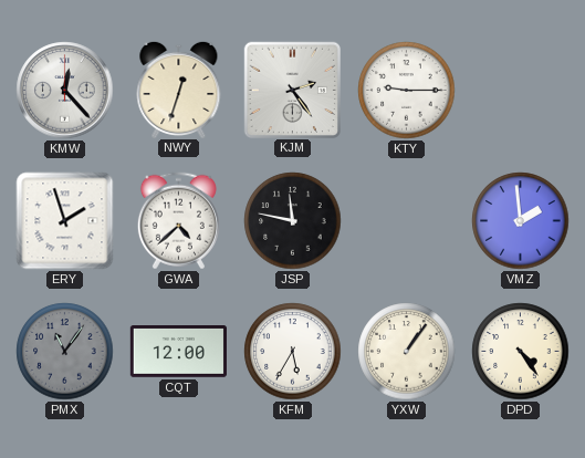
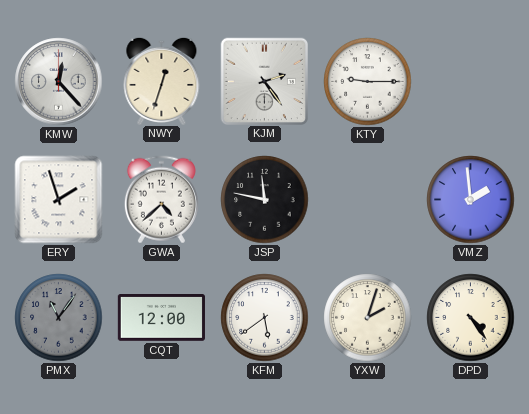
KFM: 5:35 -> 5:39 (265, 318)
YXW: 1:06 -> 2:03 (368, 318)
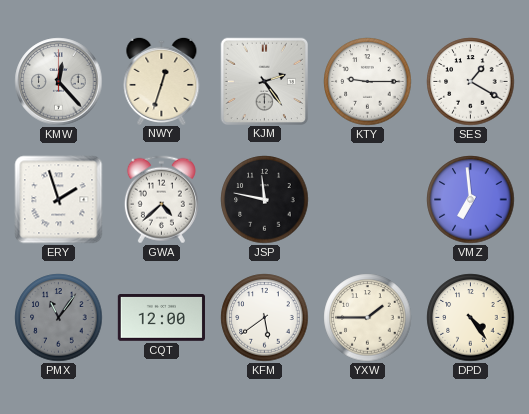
SES: none -> 1:20 (471, 82)
VMZ: 1:59 -> 6:59 (471, 200)
YXW: 2:03 -> 1:45 (368, 318)
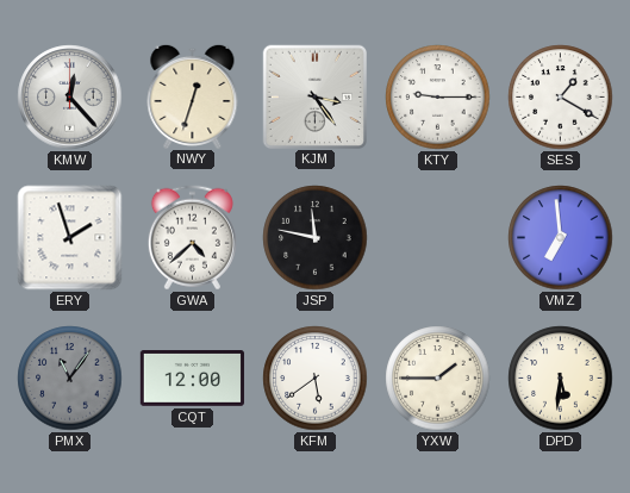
KJM: 2:24 -> 3:24 (314, 96)
DPD: 4:24 -> 5:31 (561, 379)
